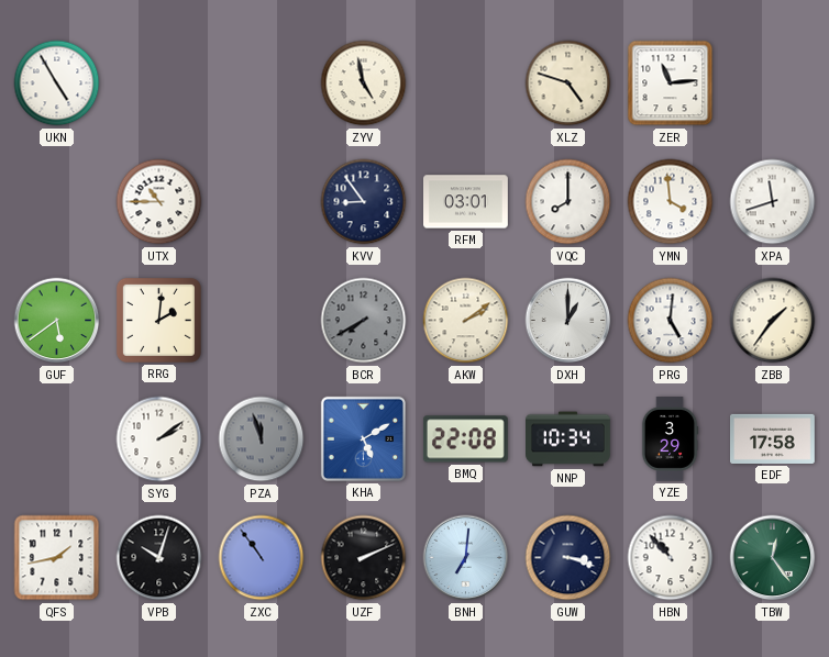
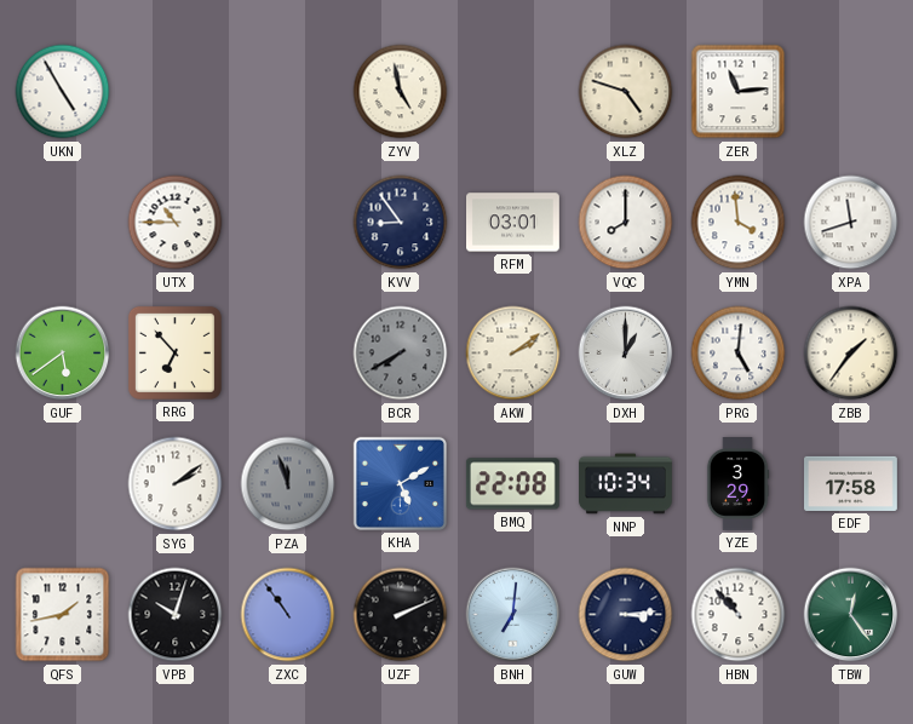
RRG: 2:01 -> 6:53 (174, 352)
GUW: 3:18 -> 3:14 (626, 615)
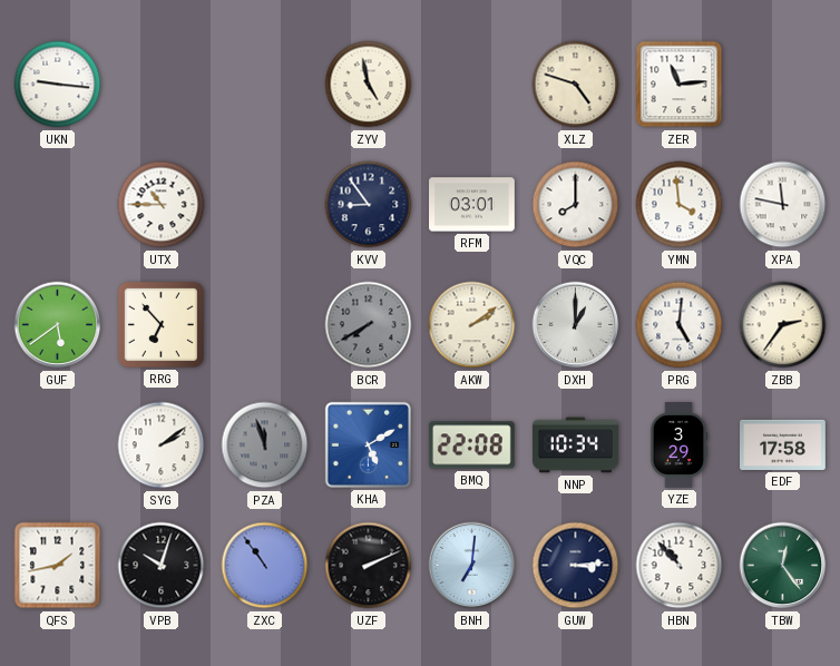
UKN: 4:55 -> 9:16 (58, 85)
XPA: 11:42 -> 11:47 (783, 205)
ZBB: 1:36 -> 2:36 (783, 325)
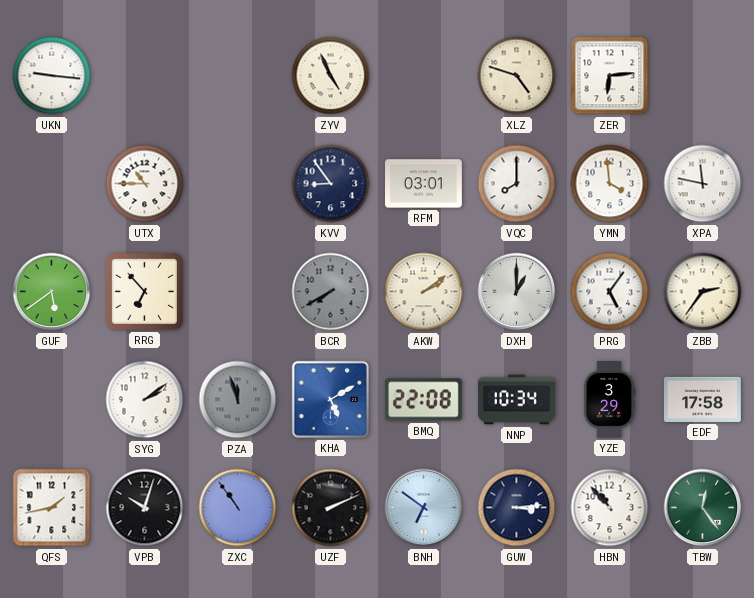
ZYV: 4:58 -> 4:56 (331, 76)
ZER: 11:14 -> 6:14 (610, 76)
PRG: 5:01 -> 5:06 (610, 292)
BNH: 7:01 -> 6:51 (424, 508)
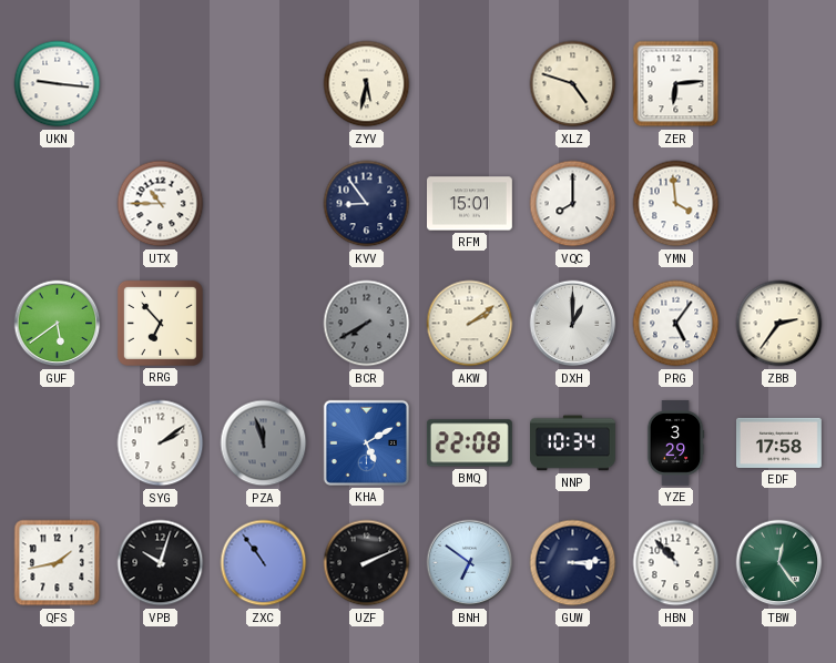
ZYV: 4:56 -> 5:32 (367, 84)
RFM: 03:01 -> 15:01 (470, 204)
XPA: 11:47 -> none (703, 184)
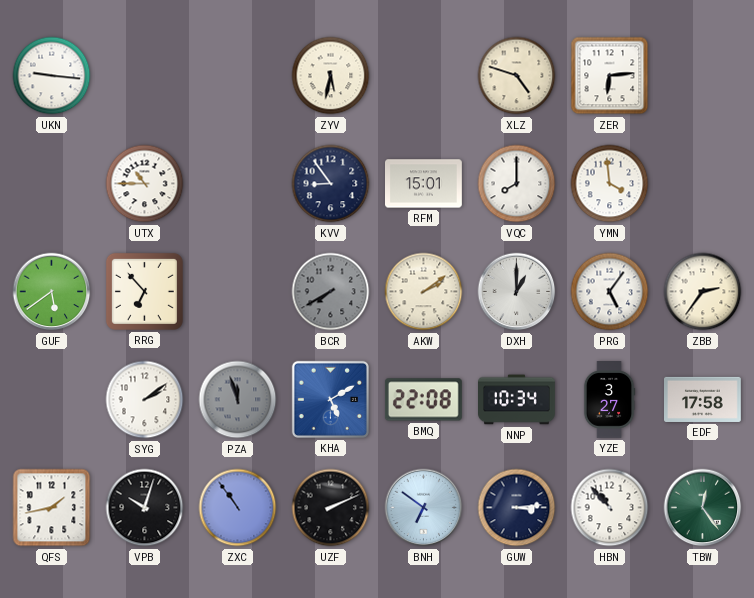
YZE: 3:29 -> 3:27 (609, 400)
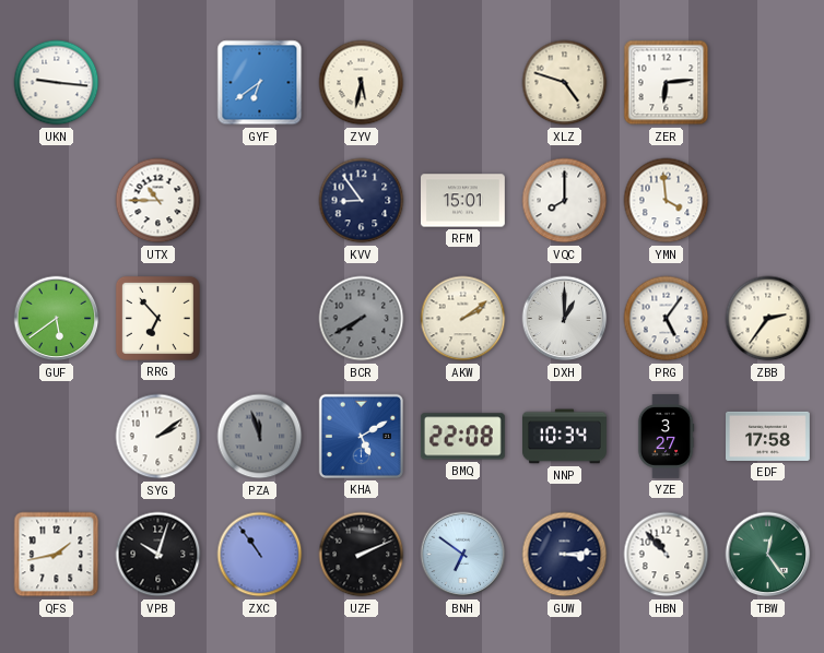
GYF: none -> 6:39 (260, 83)
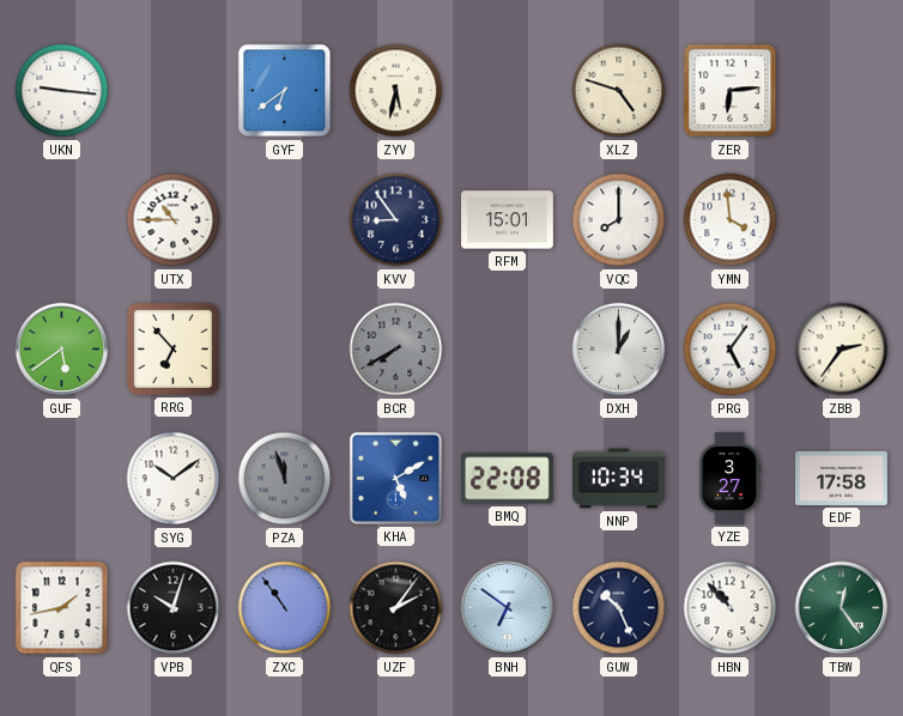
AKW: 2:09 -> none (463, 319)
SYG: 2:09 -> 10:09 (174, 479)
UZF: 2:11 -> 2:06 (396, 608)
GUW: 3:14 -> 10:26 (619, 608)
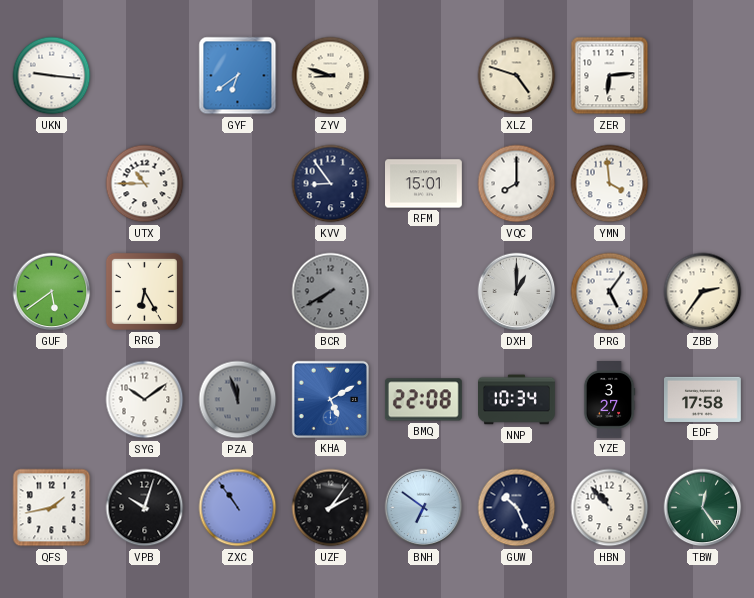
ZYV: 5:32 -> 8:48 (331, 76)
RRG: 6:53 -> 6:25 (144, 291)
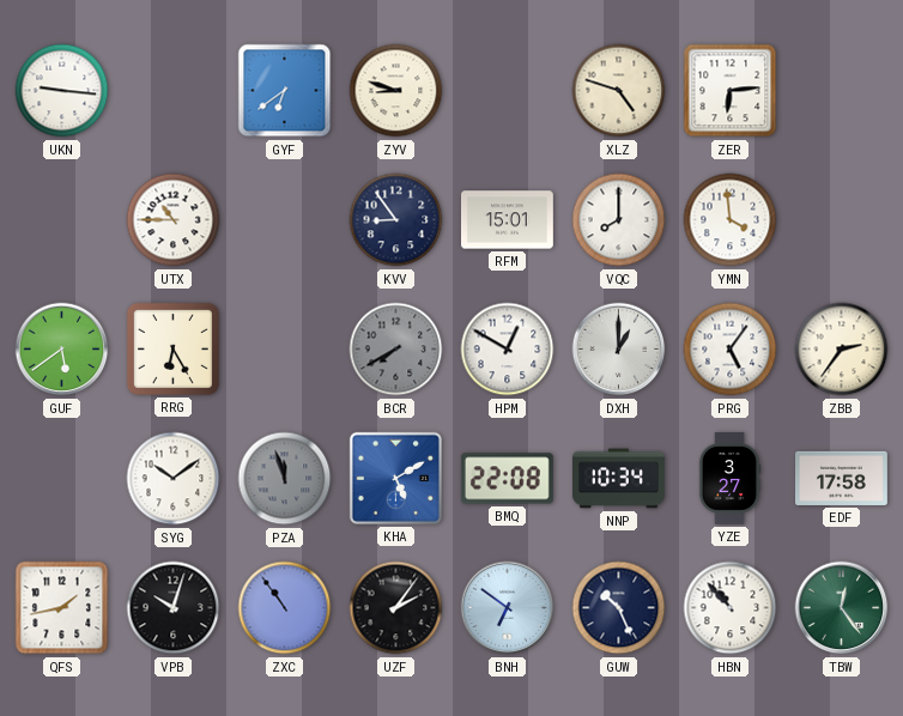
HPM: none -> 12:50 (508, 350)
